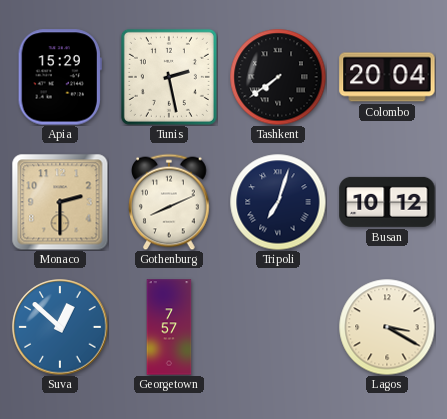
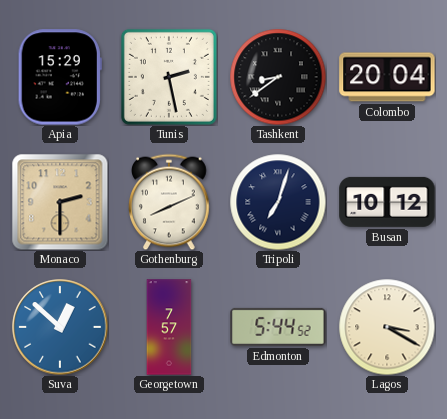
Tashkent: 7:39 -> 8:39 (278, 77)
Edmonton: none -> 5:44 (278, 327)
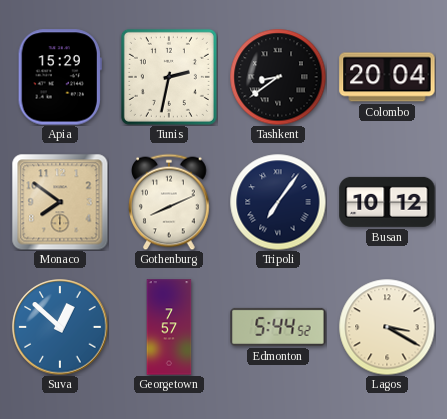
Tunis: 2:28 -> 2:32 (169, 77)
Monaco: 2:30 -> 7:51 (60, 202)
Tripoli: 7:03 -> 7:06 (278, 202)
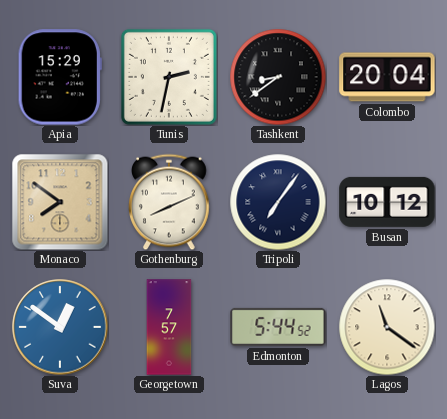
Suva: 12:52 -> 12:51 (60, 327)
Lagos: 3:20 -> 11:21 (387, 327)
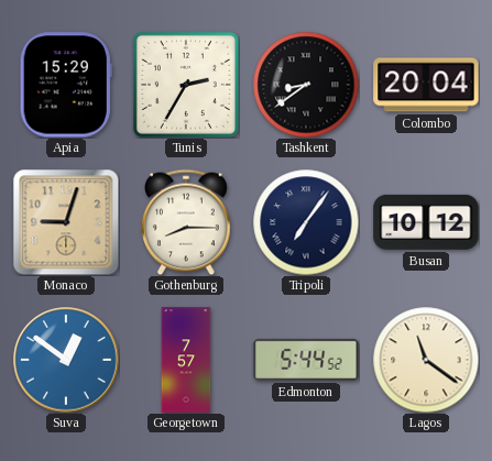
Tunis: 2:32 -> 2:35 (186, 85)
Monaco: 7:51 -> 9:03 (66, 222)
Gothenburg: 8:11 -> 8:15 (187, 222)
